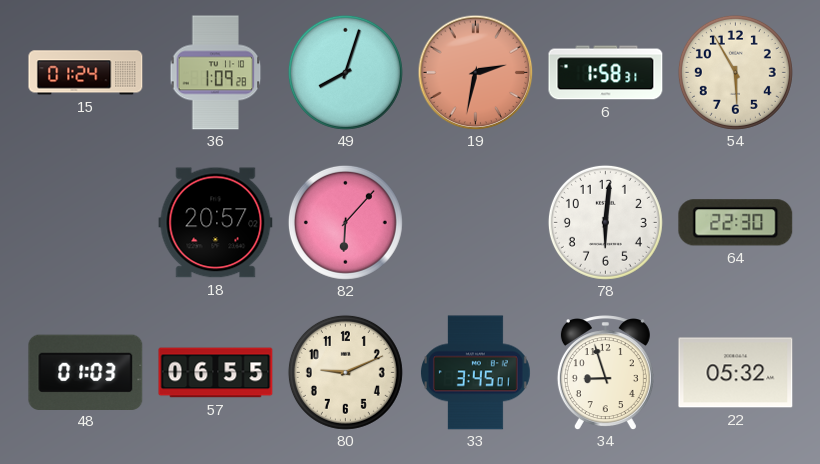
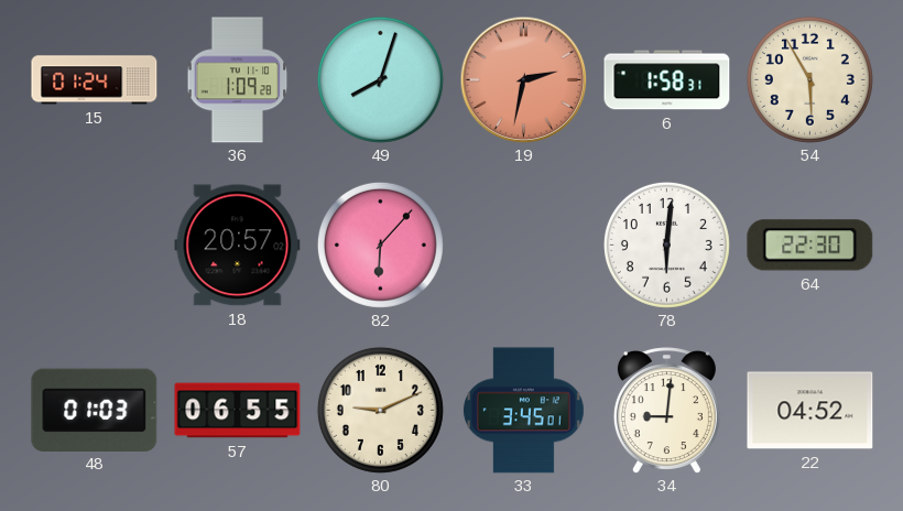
34: 8:57 -> 9:01 (666, 411)
22: 05:32 -> 04:52 (810, 411)
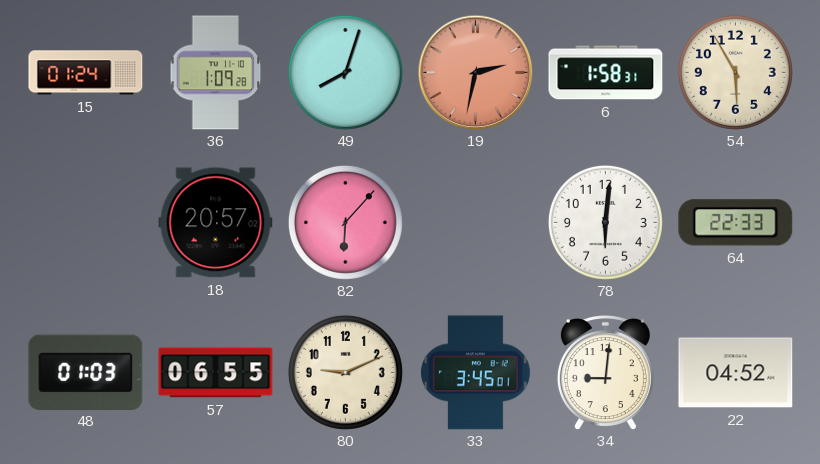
64: 22:30 -> 22:33 (736, 223)
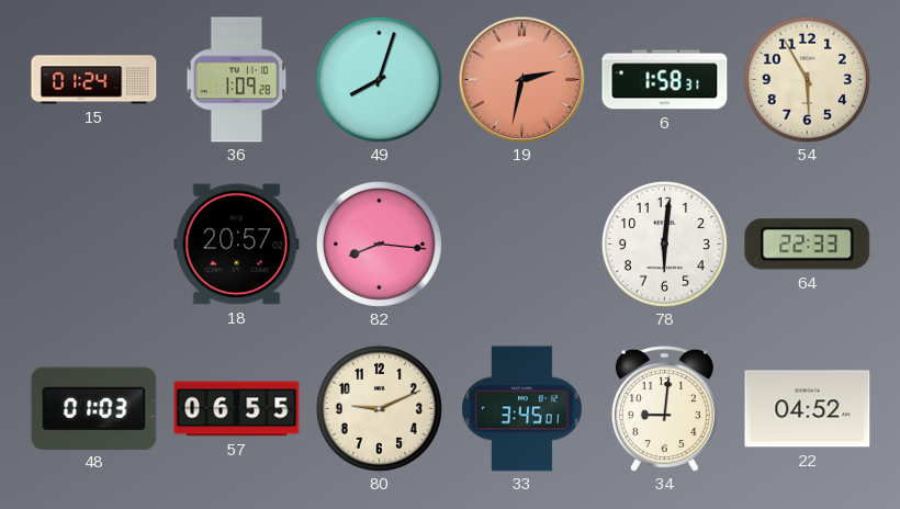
82: 6:07 -> 8:16 (379, 244)
